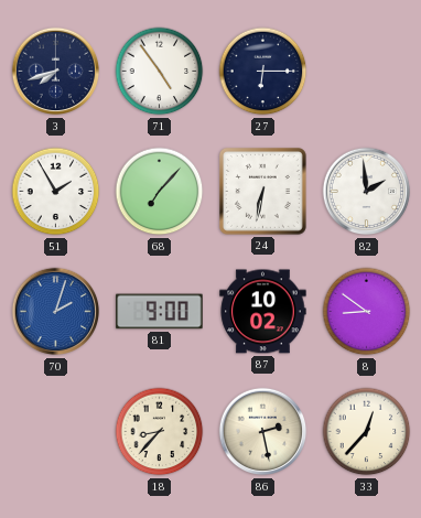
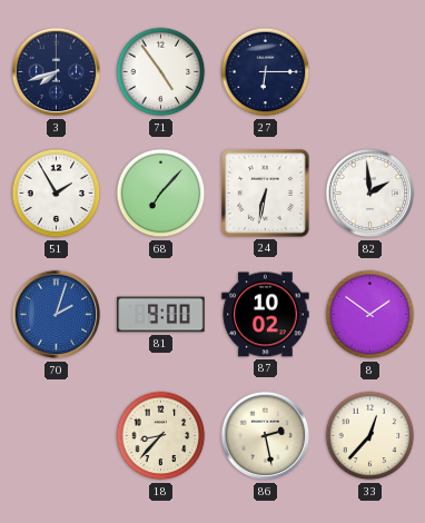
8: 8:51 -> 1:51 (370, 315)
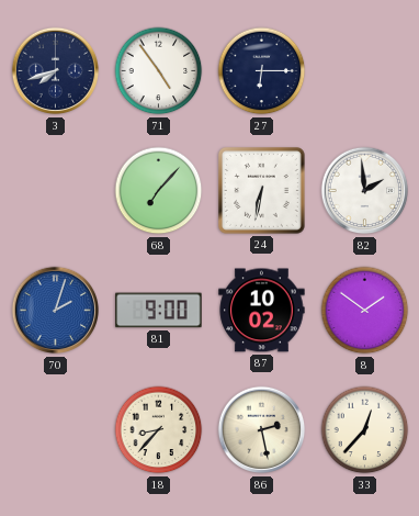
51: 1:55 -> none (57, 194)
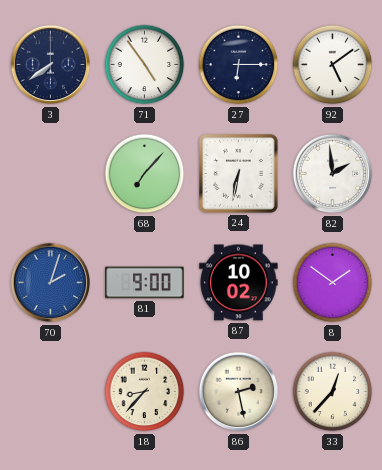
3: 7:42 -> 7:39 (51, 65)
92: none -> 5:09 (333, 65)
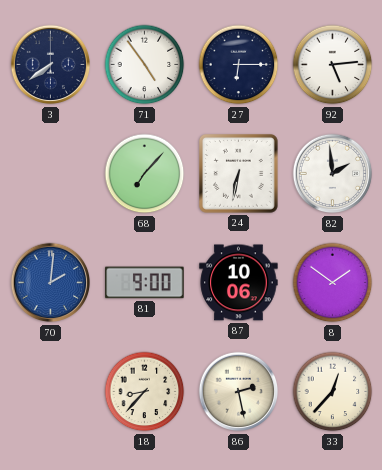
92: 5:09 -> 5:14 (333, 65)
70: 2:03 -> 2:01 (51, 283)
87: 10:02 -> 10:06 (239, 283)
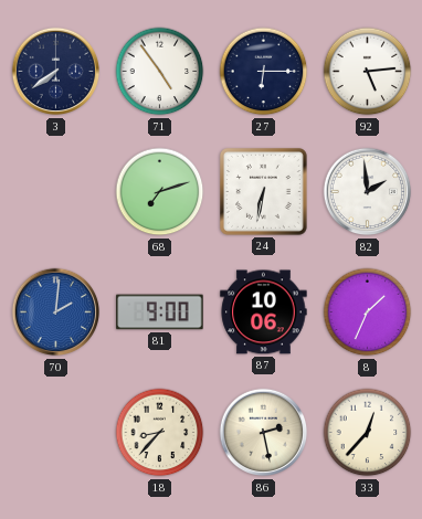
68: 7:07 -> 7:12 (160, 192)
8: 1:51 -> 1:34 (368, 313)
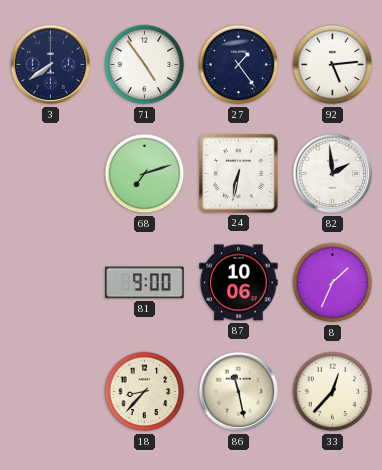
27: 6:15 -> 1:24 (239, 65)
70: 2:01 -> none (56, 313)
86: 2:28 -> 11:28 (239, 392)
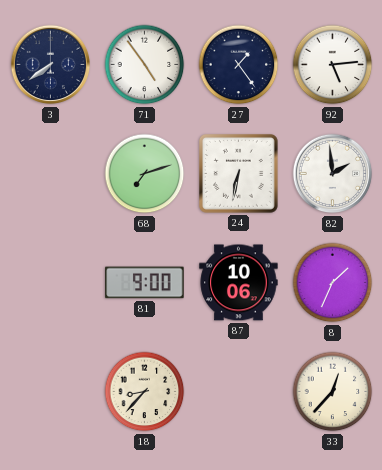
86: 11:28 -> none (239, 392)
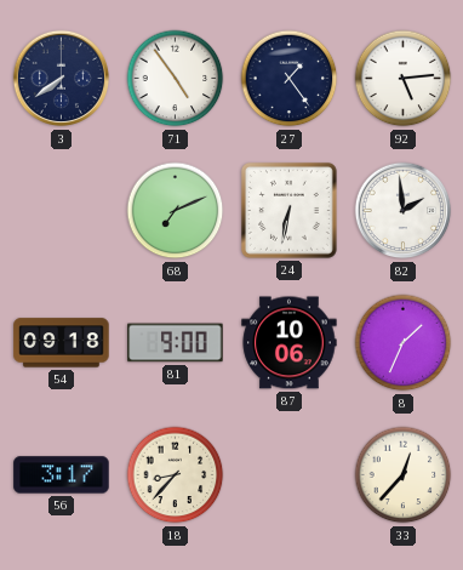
68: 7:12 -> 7:11 (176, 211)
54: none -> 09:18 (62, 343)
56: none -> 3:17 (62, 475)
